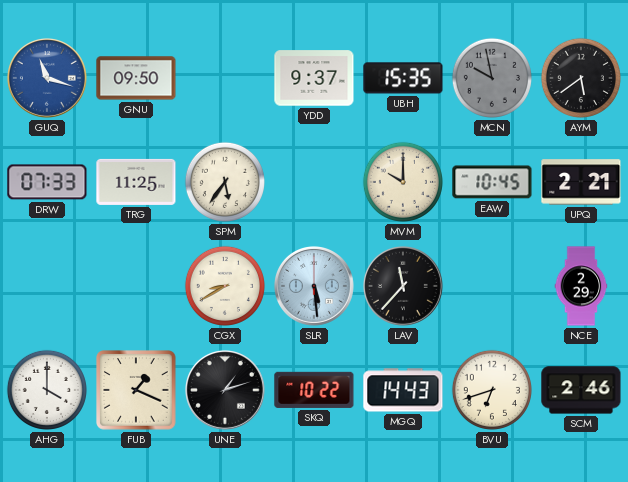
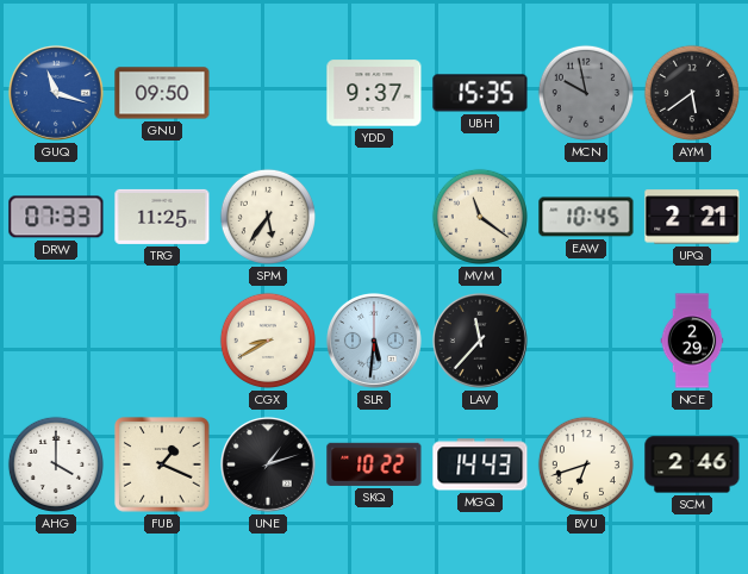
MVM: 10:00 -> 11:21 (480, 217)
SLR: 5:29 -> 5:31 (374, 341)
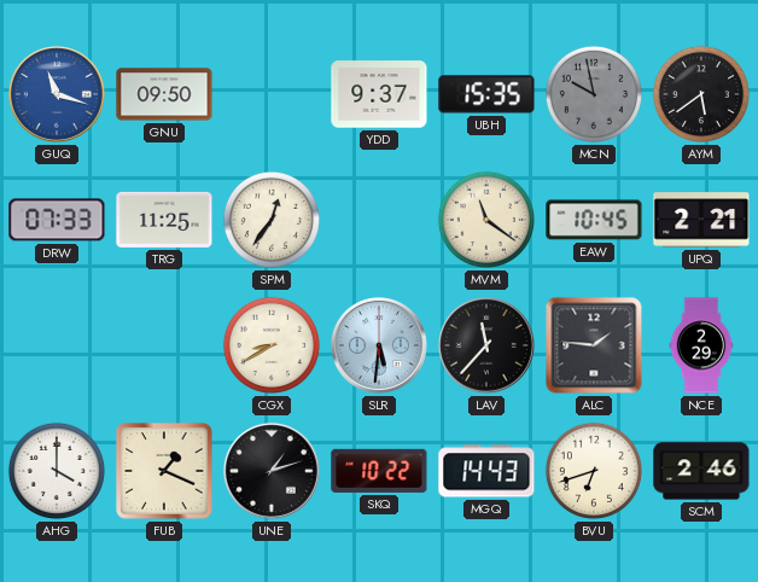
SPM: 5:36 -> 12:36 (272, 220)
ALC: none -> 1:46 (594, 345)
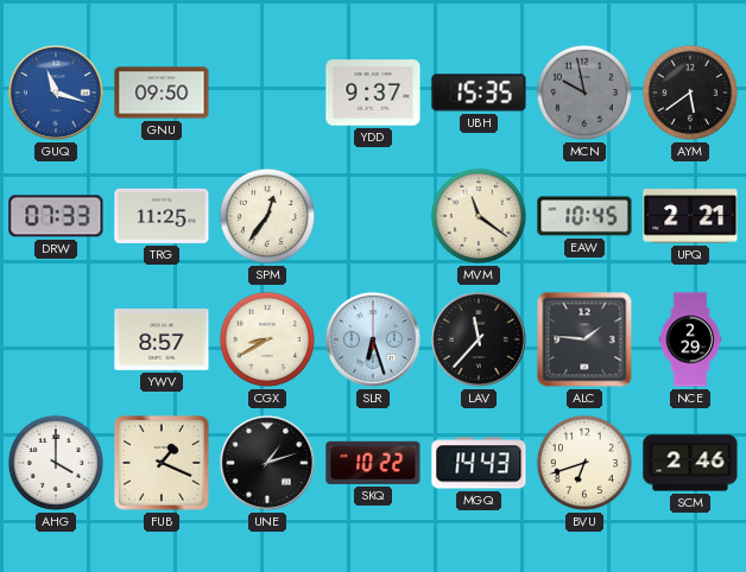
YWV: none -> 8:57 (162, 341)
SLR: 5:31 -> 6:27 (373, 339)
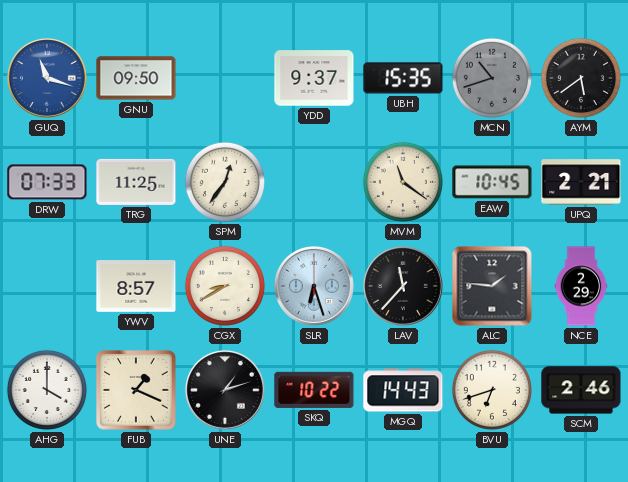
MCN: 9:58 -> 10:42 (492, 78)
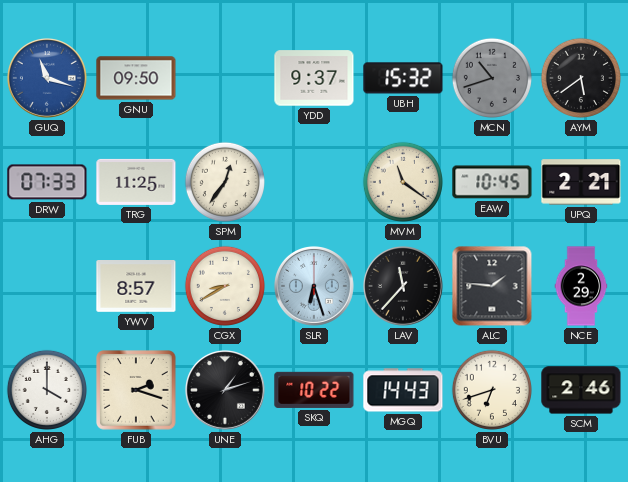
UBH: 15:35 -> 15:32 (403, 78)
FUB: 1:19 -> 2:18 (136, 390)
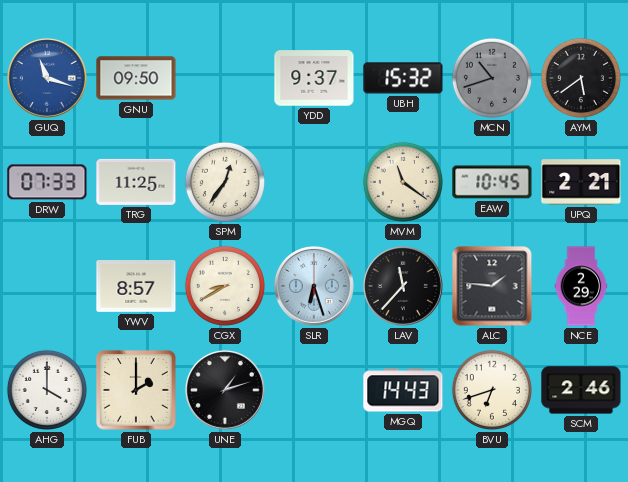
FUB: 2:18 -> 2:00 (136, 390)
SKQ: 10:22 -> none (314, 390)
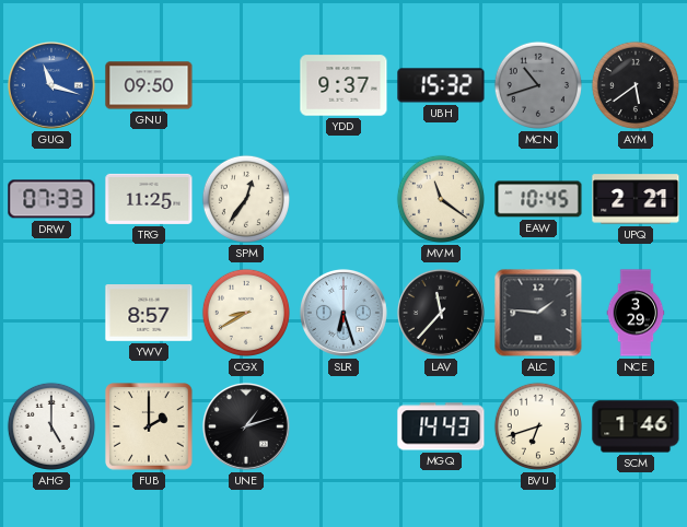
NCE: 2:29 -> 3:29 (636, 313)
AHG: 4:00 -> 5:00 (51, 426)
SCM: 2:46 -> 1:46 (636, 426)
